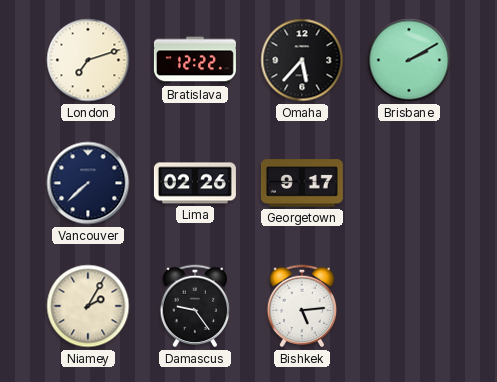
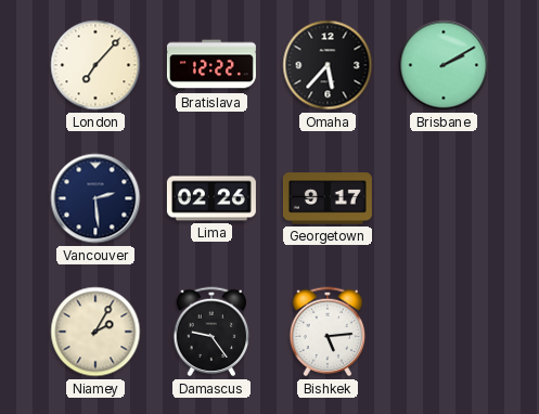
London: 7:12 -> 7:07 (95, 65)
Vancouver: 7:38 -> 2:29 (95, 198)
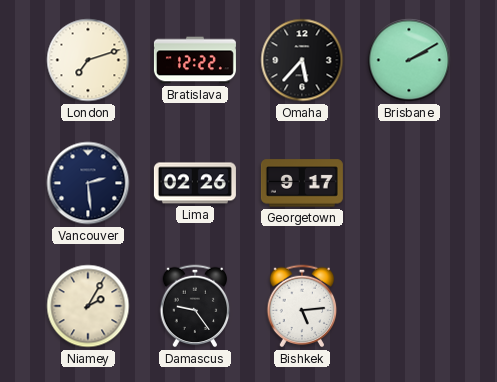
London: 7:07 -> 7:12 (88, 60)
